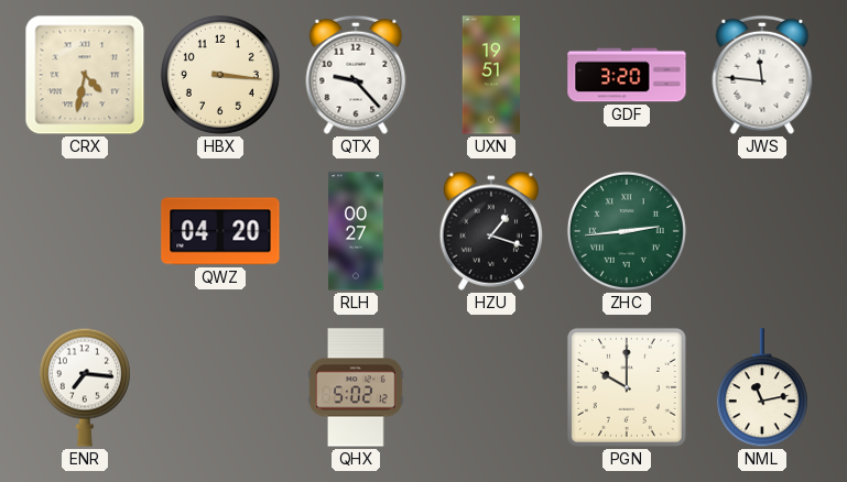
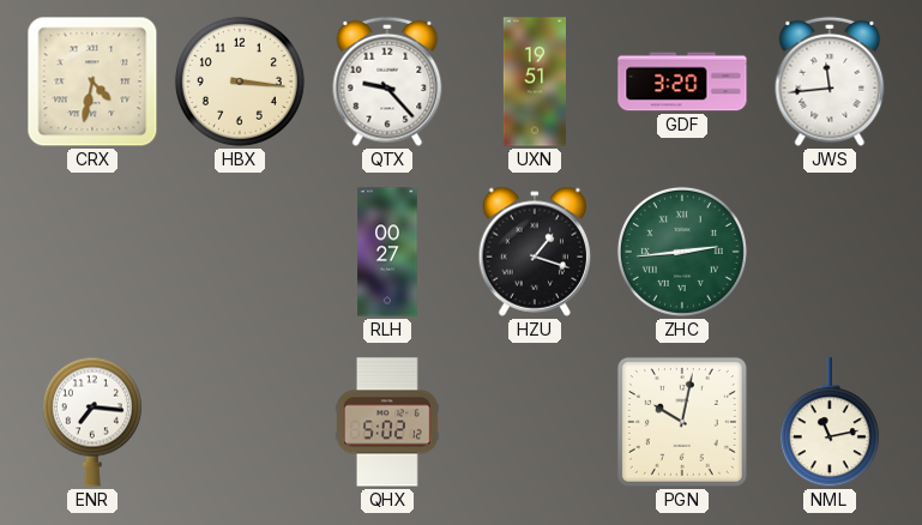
JWS: 11:46 -> 11:44 (830, 82)
QWZ: 04:20 -> none (220, 231)
PGN: 10:00 -> 10:02 (682, 422)
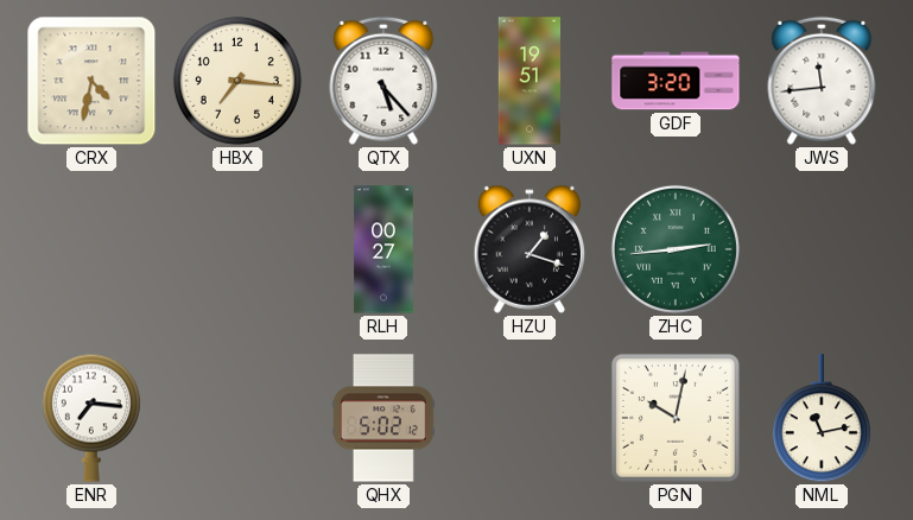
HBX: 3:16 -> 7:16 (237, 81)
QTX: 9:23 -> 5:23 (383, 81)
